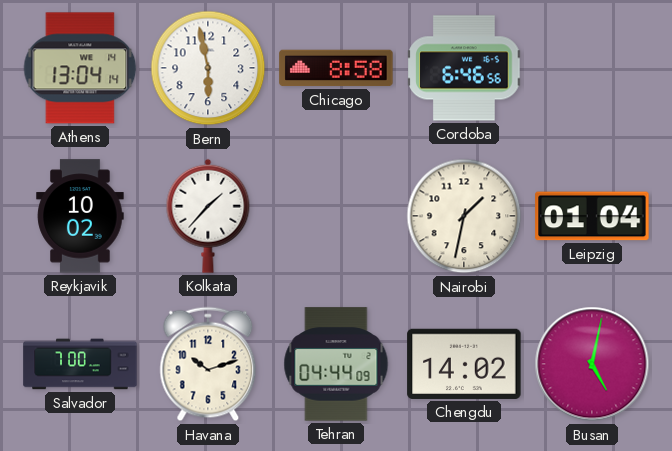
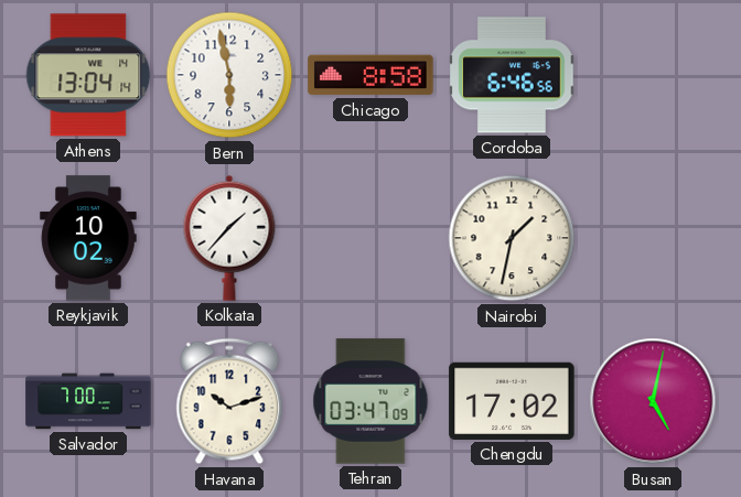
Leipzig: 01:04 -> none (592, 216)
Tehran: 04:44 -> 03:47 (370, 401)
Chengdu: 14:02 -> 17:02 (512, 401)
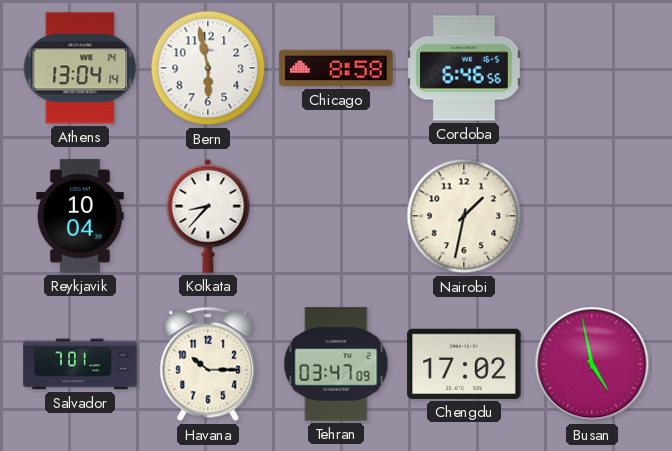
Reykjavik: 10:02 -> 10:04 (80, 216)
Kolkata: 1:37 -> 8:37 (208, 216)
Salvador: 7:00 -> 7:01 (80, 364)
Havana: 10:12 -> 10:15 (208, 364)
Busan: 5:02 -> 4:58 (592, 364)
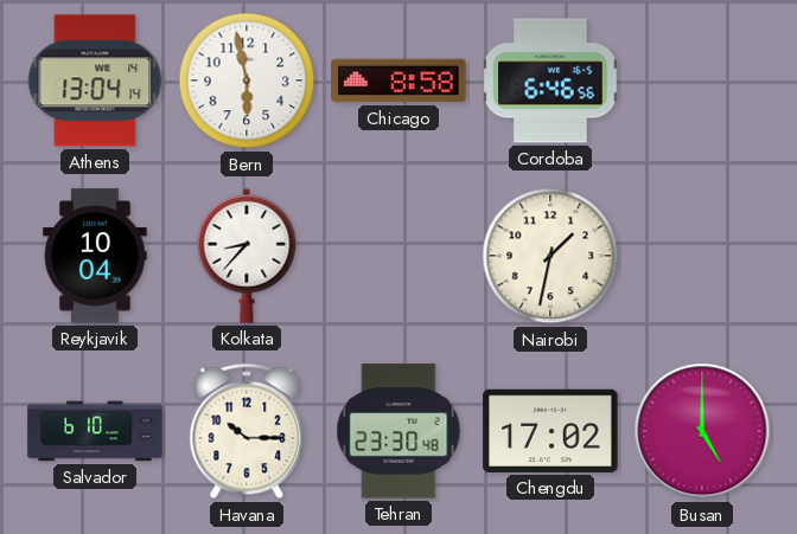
Salvador: 7:01 -> 6:10 (95, 431)
Tehran: 03:47 -> 23:30 (398, 431)
Busan: 4:58 -> 5:00 (702, 431)
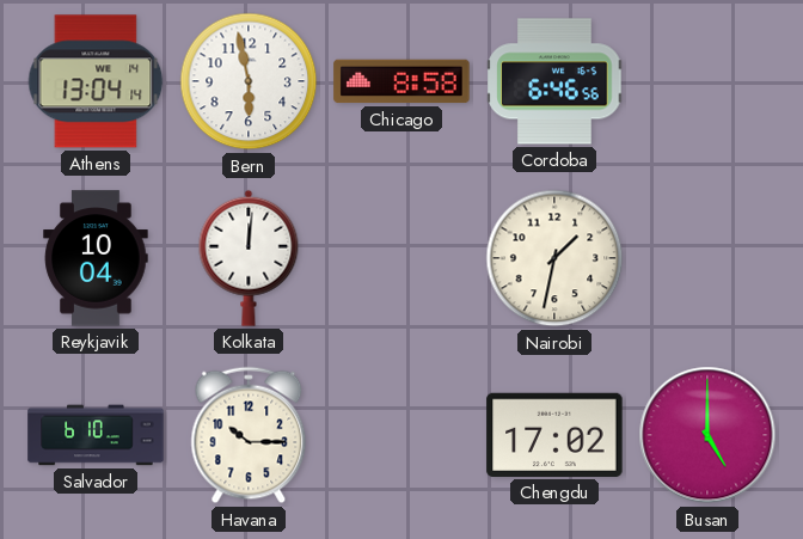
Kolkata: 8:37 -> 12:01 (249, 258)
Tehran: 23:30 -> none (398, 431)
